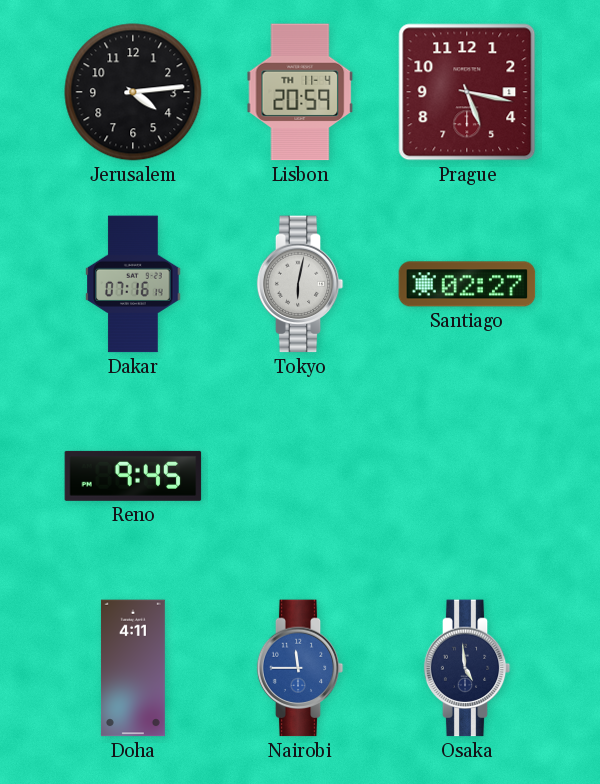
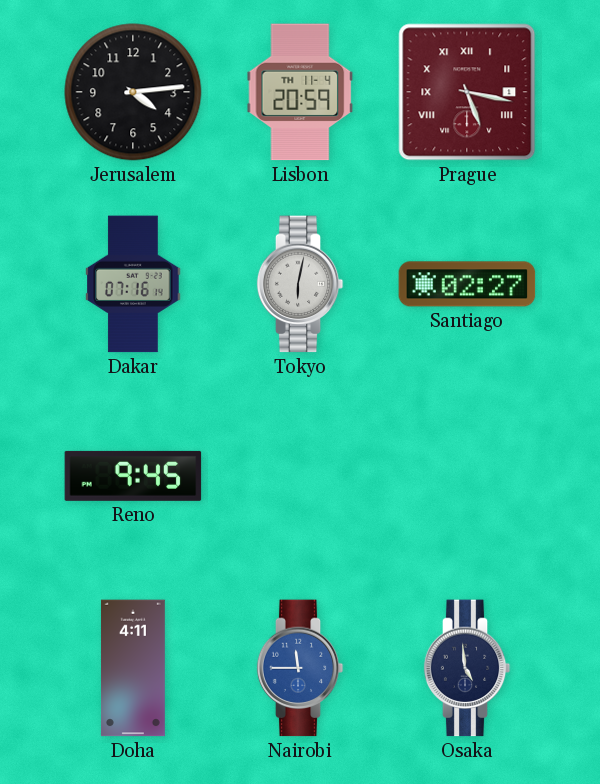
Prague numerals: Arabic -> Roman (467, 92)
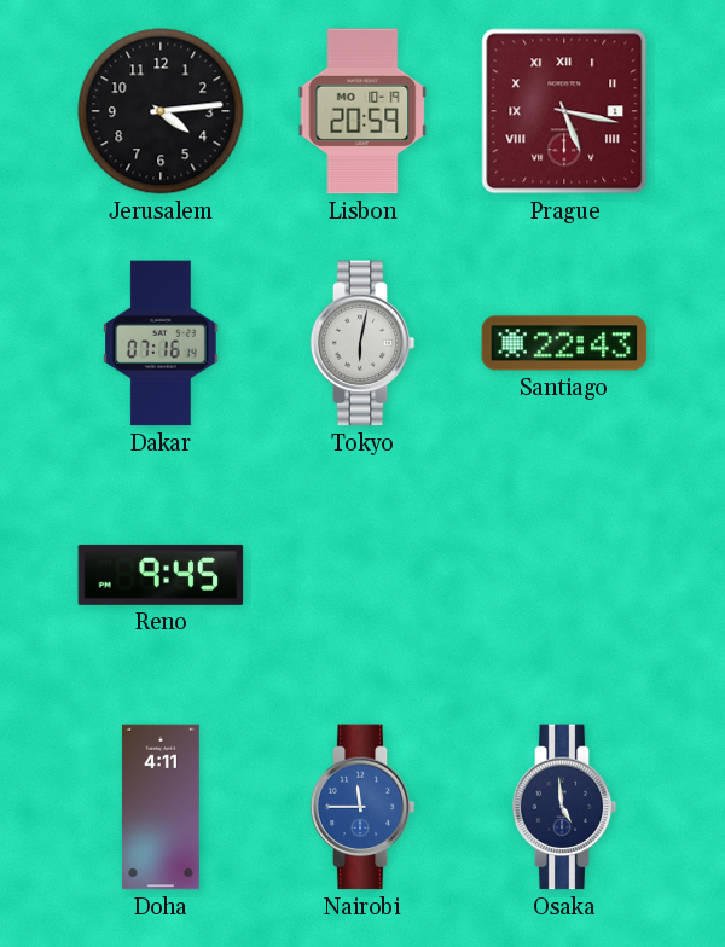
Lisbon date: TH 11-4 -> MO 10-19 (362, 111)
Santiago: 02:27 -> 22:43 (564, 343)
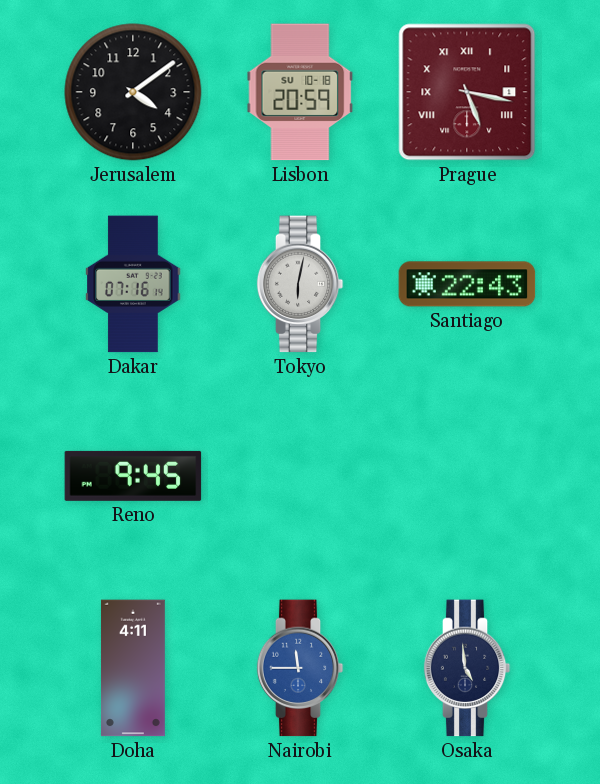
Jerusalem: 4:14 -> 4:09 (133, 92)
Lisbon date: MO 10-19 -> SU 10-18 (300, 92)
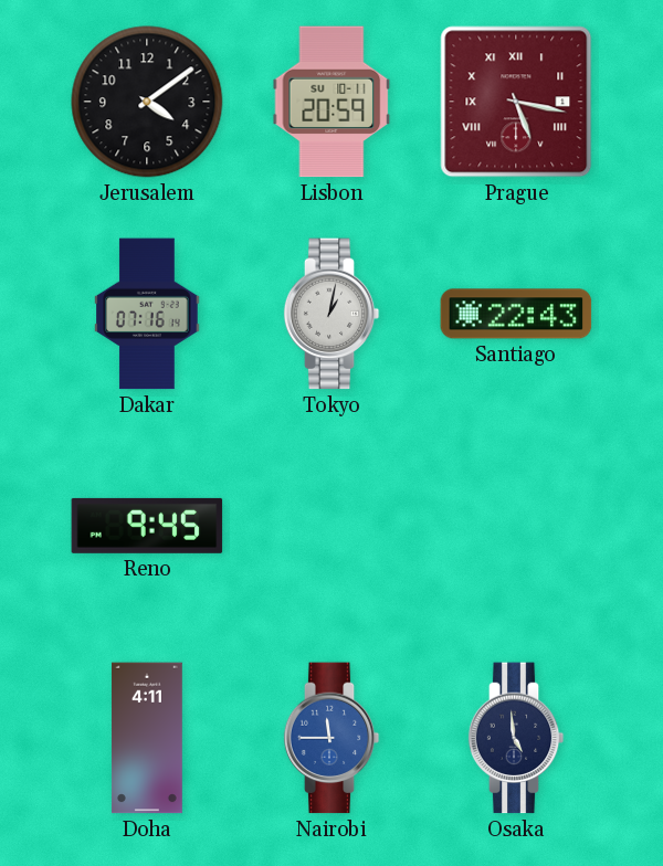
Lisbon date: SU 10-18 -> SU 10-11 (331, 102)
Tokyo: 6:02 -> 1:02 (331, 314)
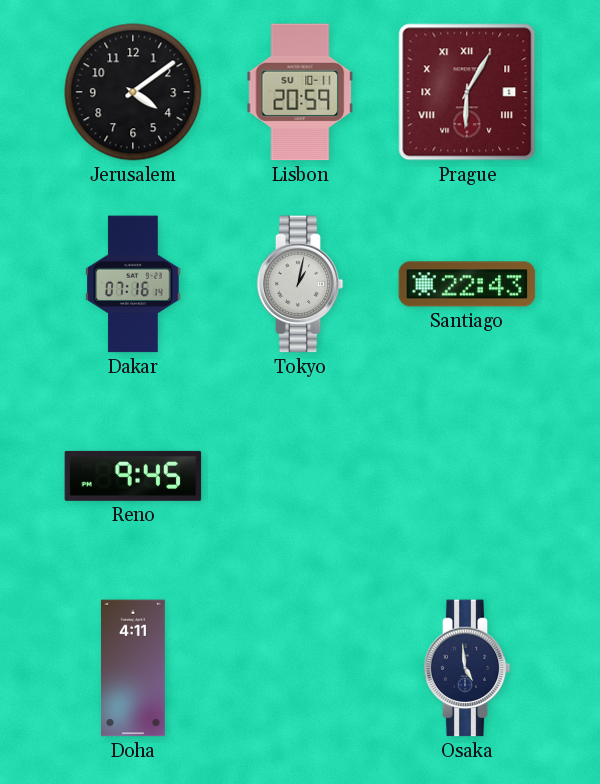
Prague: 5:17 -> 6:05 (467, 92)
Nairobi: 11:45 -> none (331, 738)
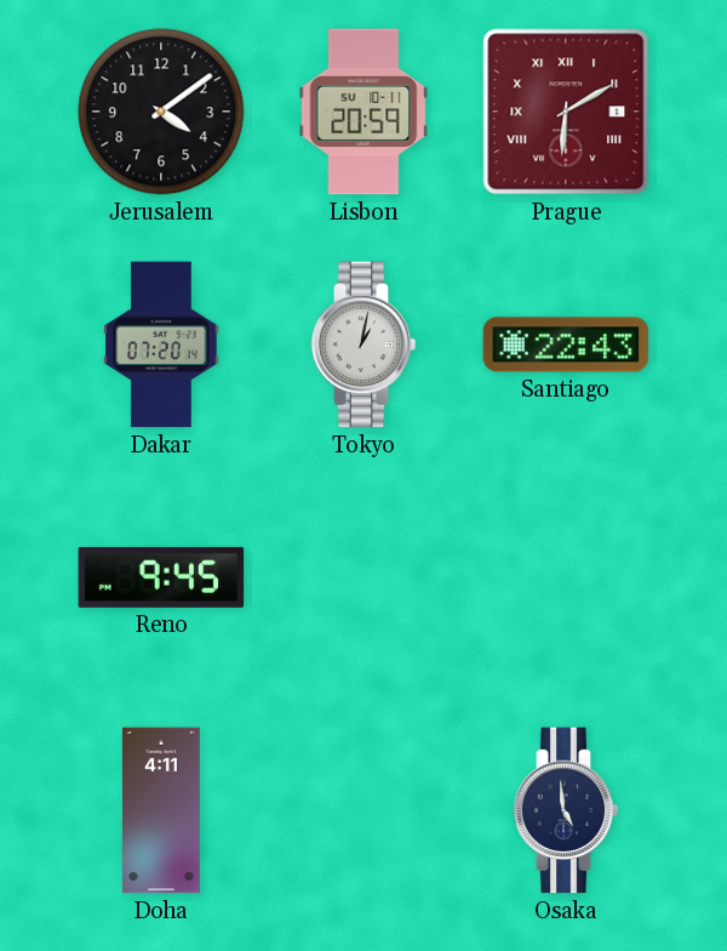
Prague: 6:05 -> 6:10 (566, 112)
Dakar: 07:16 -> 07:20 (161, 344)
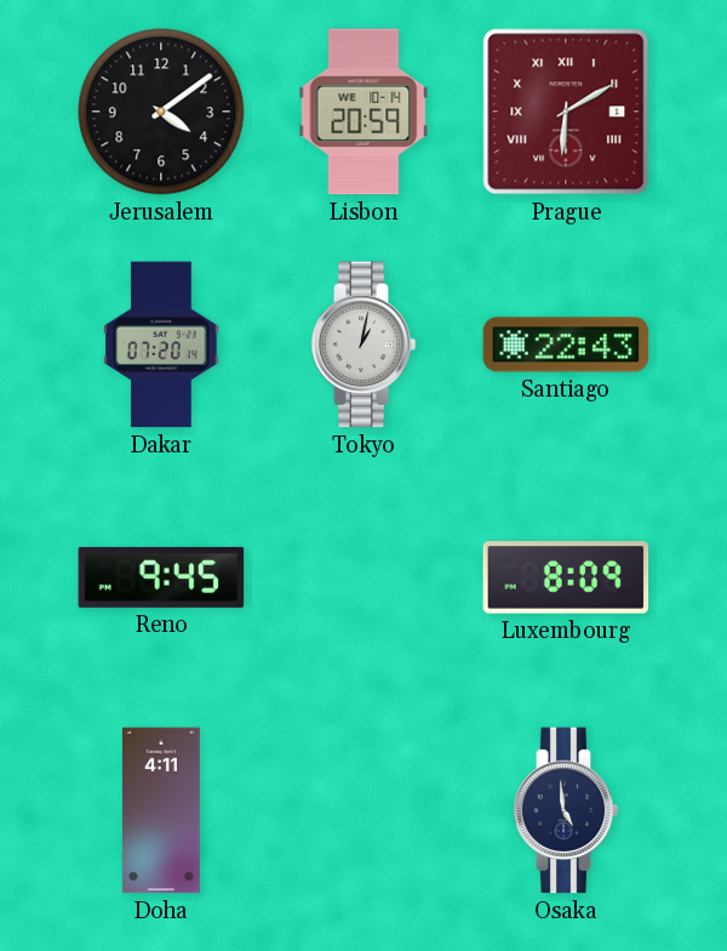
Lisbon date: SU 10-11 -> WE 10-14 (363, 112)
Luxembourg: none -> 8:09 (566, 577)
